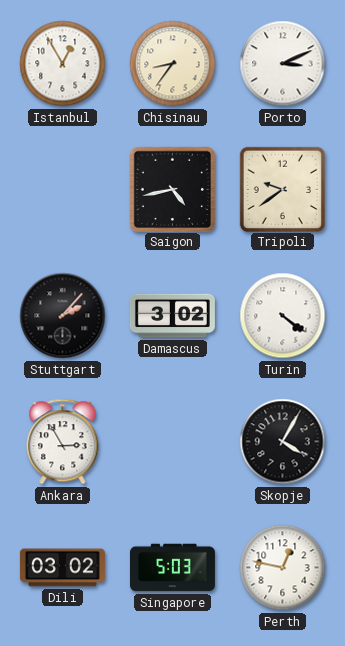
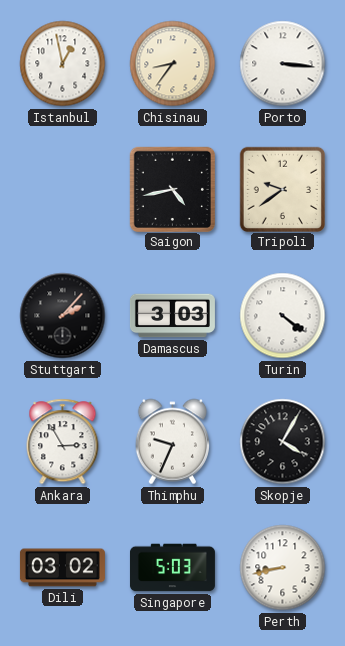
Istanbul: 12:55 -> 12:58 (63, 64)
Porto: 3:11 -> 3:16 (283, 64)
Damascus: 3:02 -> 3:03 (172, 316)
Thimphu: none -> 9:34 (172, 442)
Perth: 12:47 -> 8:43 (283, 568)
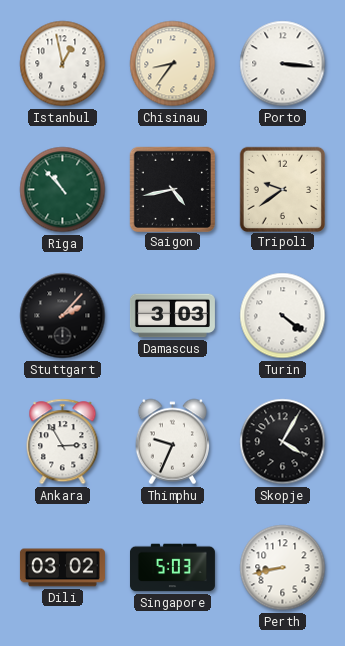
Riga: none -> 10:53 (63, 190)
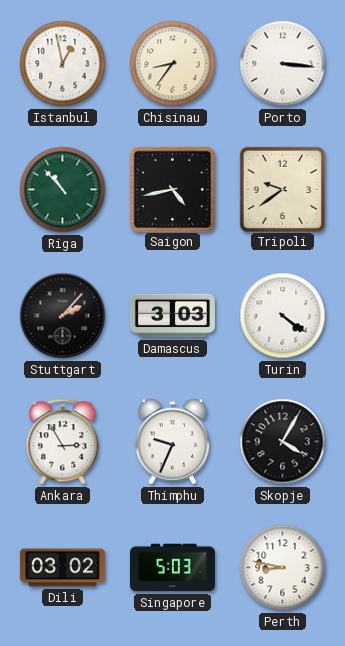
Perth: 8:43 -> 8:47 (283, 568)
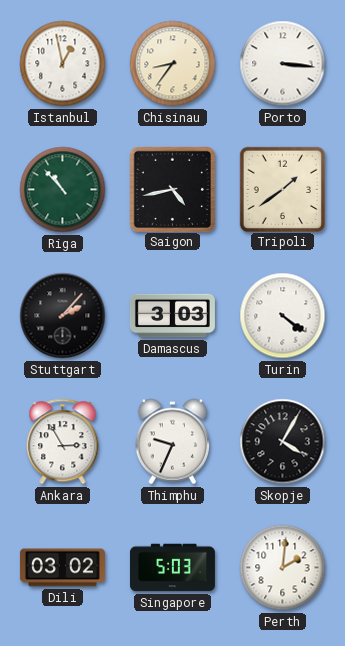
Tripoli: 9:39 -> 1:39 (282, 189)
Perth: 8:47 -> 2:01 (283, 568)
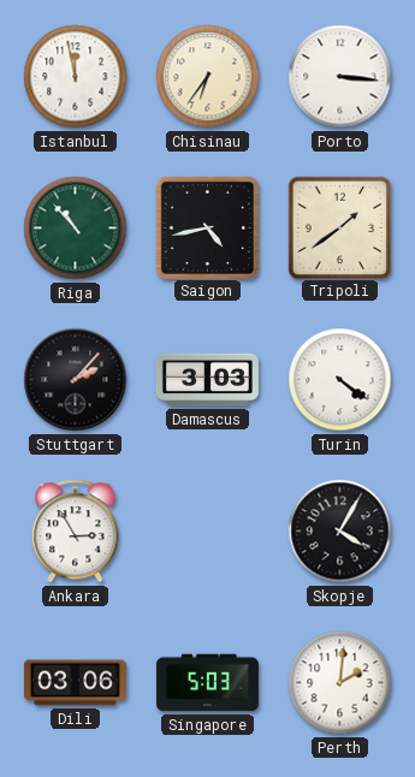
Istanbul: 12:58 -> 11:58 (76, 77)
Chisinau: 8:36 -> 6:36 (208, 77)
Thimphu: 9:34 -> none (172, 442)
Dili: 03:02 -> 03:06 (75, 683)
